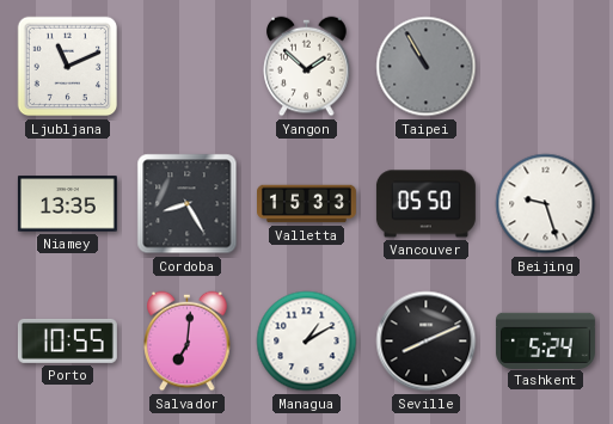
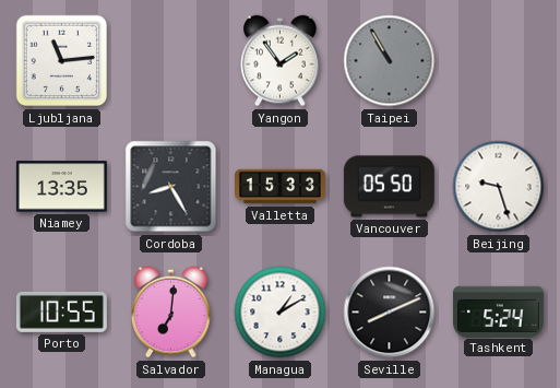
Ljubljana: 11:11 -> 11:14 (62, 61)
Yangon: 1:52 -> 1:54 (281, 61)
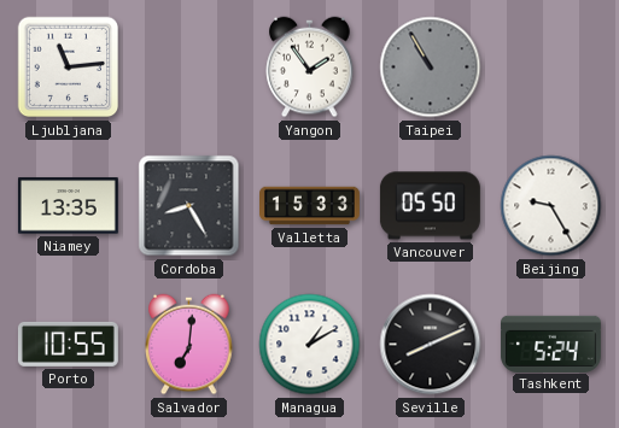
Beijing: 9:27 -> 9:25 (551, 206)
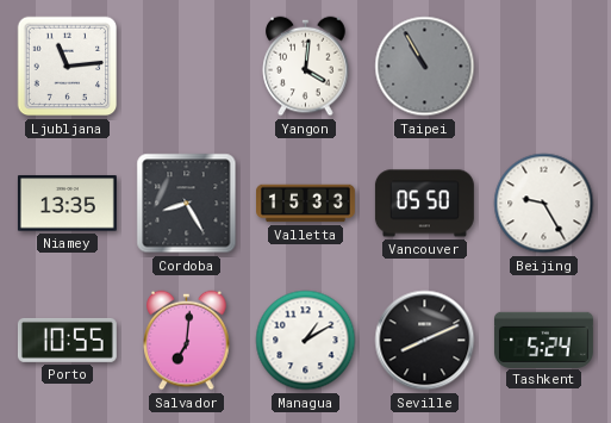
Yangon: 1:54 -> 4:01 (306, 67)
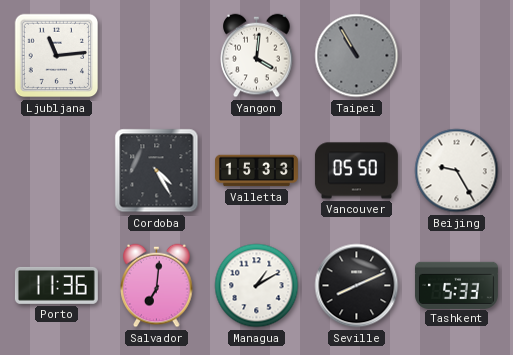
Niamey: 13:35 -> none (67, 204)
Cordoba: 8:25 -> 4:25 (157, 171)
Porto: 10:55 -> 11:36 (56, 285)
Tashkent: 5:24 -> 5:33 (456, 285)
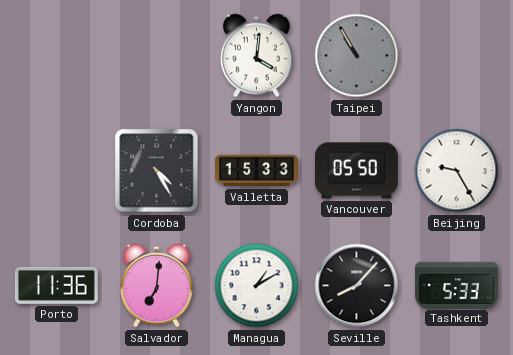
Ljubljana: 11:14 -> none (57, 56)
Seville: 8:11 -> 8:07 (357, 286)
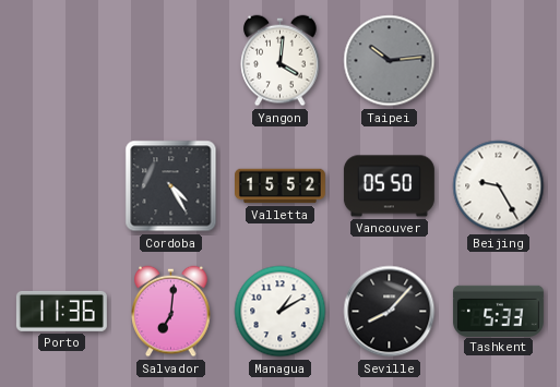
Taipei: 10:55 -> 10:14 (390, 61)
Valletta: 15:33 -> 15:52 (281, 186)
